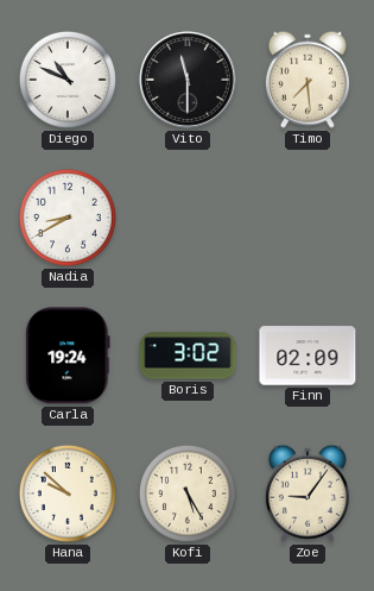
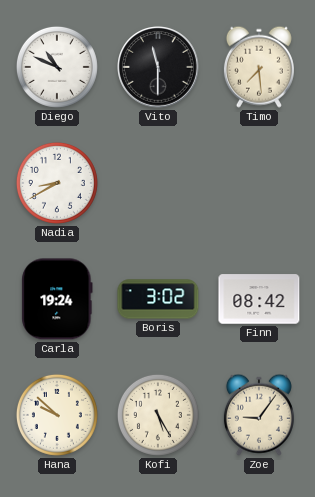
Finn: 02:09 -> 08:42 (259, 299)
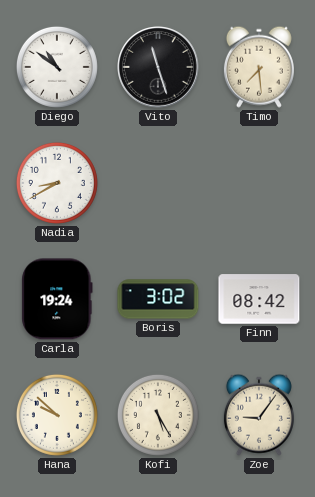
Diego: 10:49 -> 10:51 (57, 67)
Vito: 11:30 -> 11:27 (159, 68)
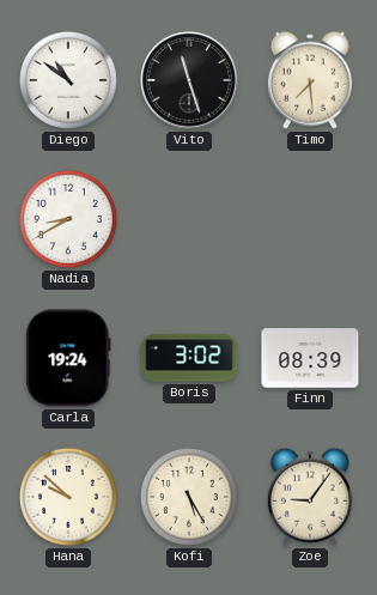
Finn: 08:42 -> 08:39 (310, 358)
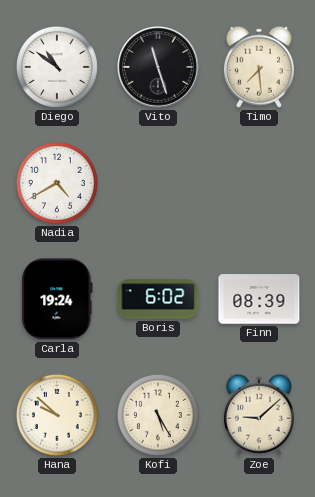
Nadia: 8:40 -> 4:40 (57, 183)
Boris: 3:02 -> 6:02 (158, 299)
Zoe: 9:06 -> 9:08 (259, 415)
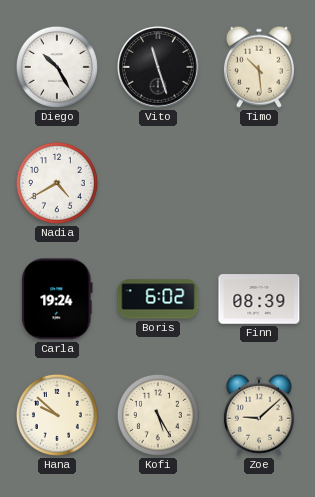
Diego: 10:51 -> 10:25 (57, 67)
Timo: 7:29 -> 10:29 (259, 67)
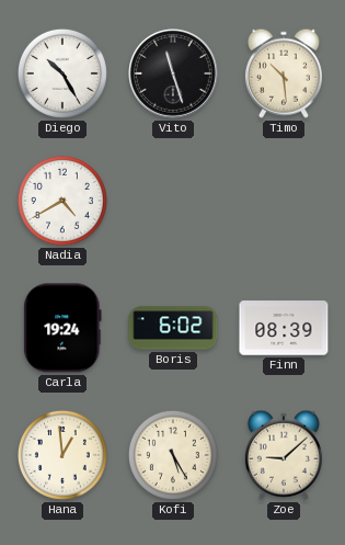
Hana: 9:52 -> 12:59 (62, 455)
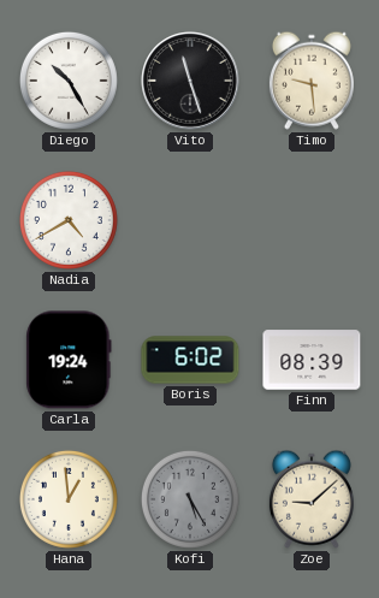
Timo: 10:29 -> 9:29 (312, 81)
Kofi dial: cream -> grey (190, 499)
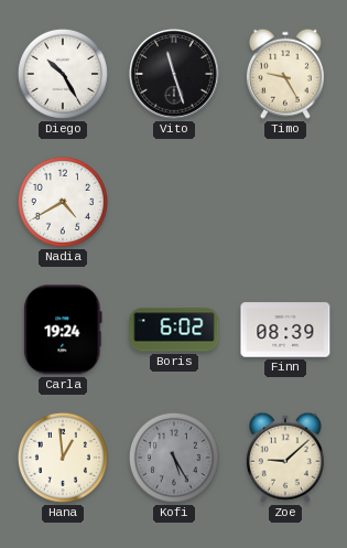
Timo: 9:29 -> 9:25 (285, 74)
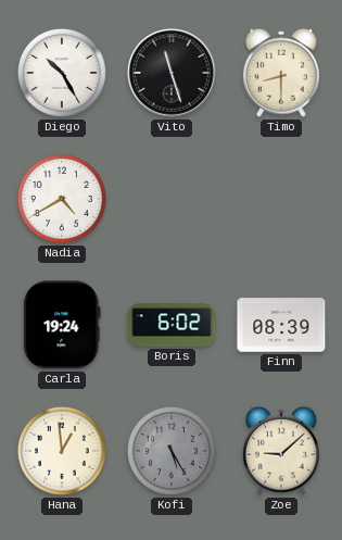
Timo: 9:25 -> 8:30 (281, 73)
